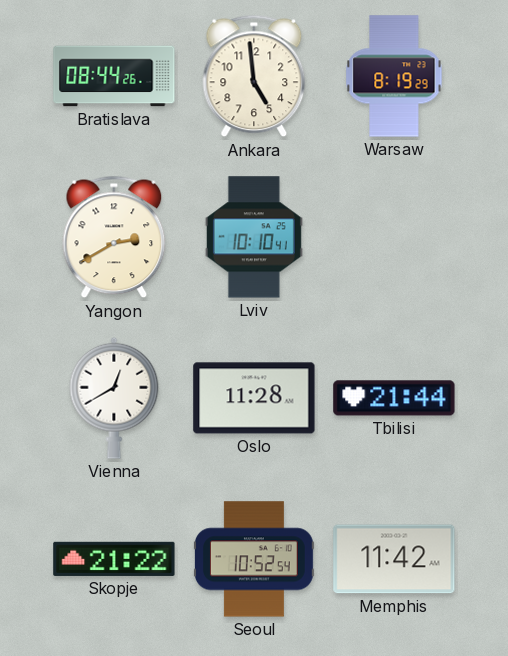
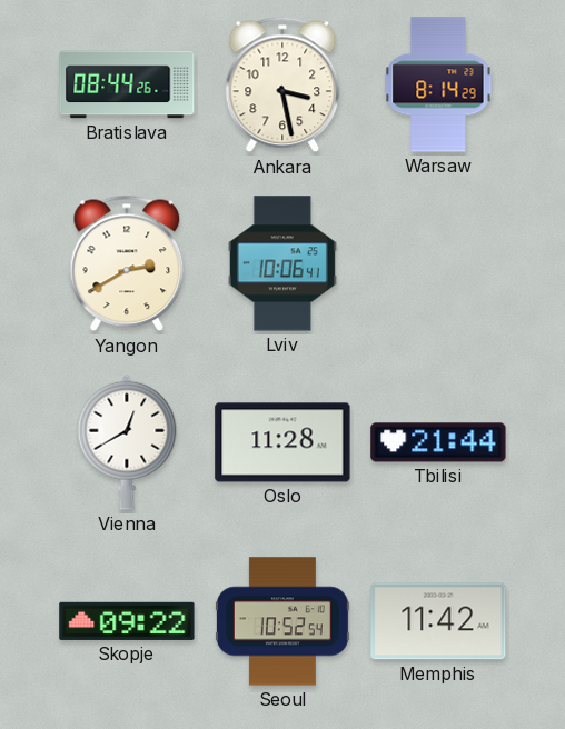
Ankara: 4:59 -> 3:28 (282, 84)
Warsaw: 8:19 -> 8:14 (438, 84)
Lviv: 10:10 -> 10:06 (282, 263)
Skopje: 21:22 -> 09:22 (127, 621)
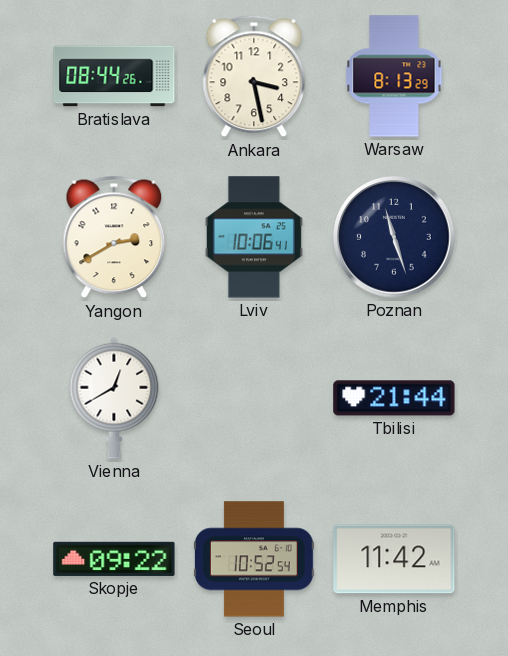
Warsaw: 8:14 -> 8:13 (394, 76)
Poznan: none -> 11:27 (394, 237)
Oslo: 11:28 -> none (282, 442)
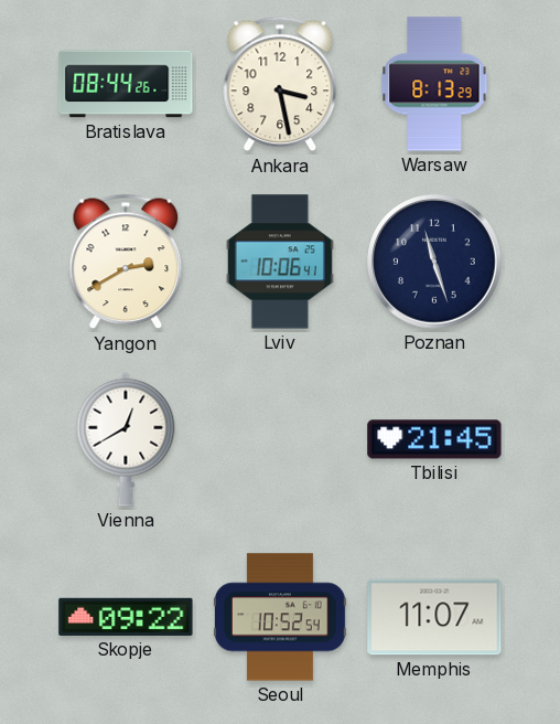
Tbilisi: 21:44 -> 21:45 (434, 439)
Memphis: 11:42 -> 11:07 (434, 617)
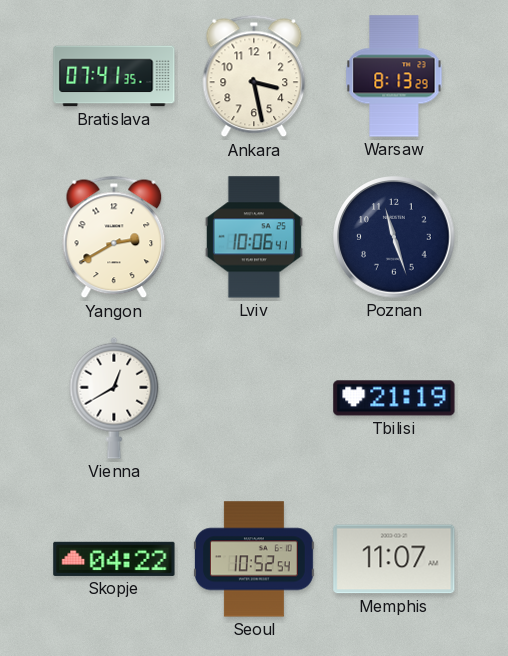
Bratislava: 08:44 -> 07:41 (114, 76)
Tbilisi: 21:45 -> 21:19 (394, 398)
Skopje: 09:22 -> 04:22 (114, 559)
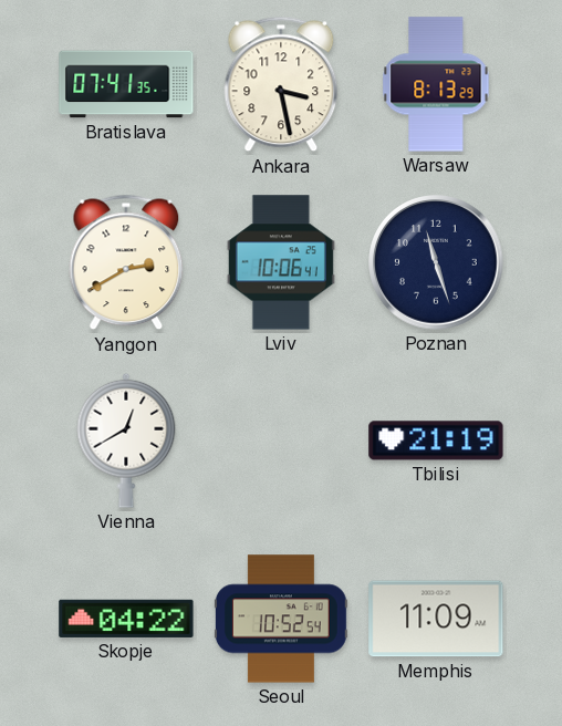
Memphis: 11:07 -> 11:09 (436, 619)
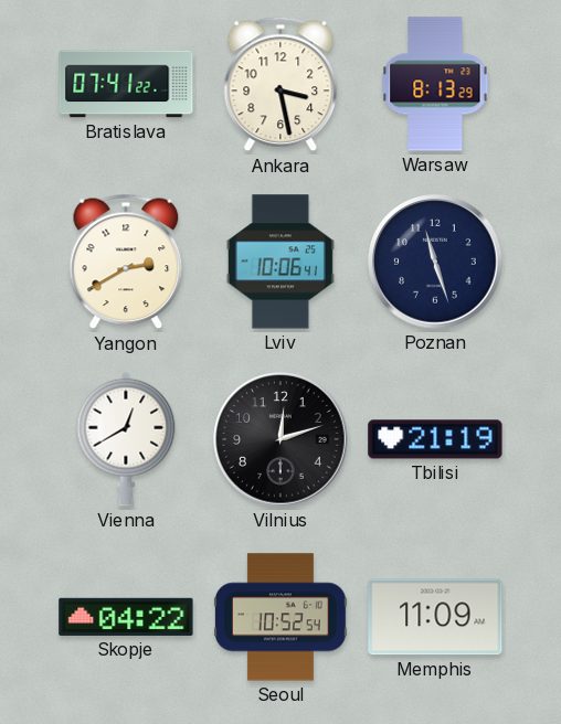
Bratislava: 07:41:35 -> 07:41:22 (126, 84)
Vilnius: none -> 12:12 (280, 439)
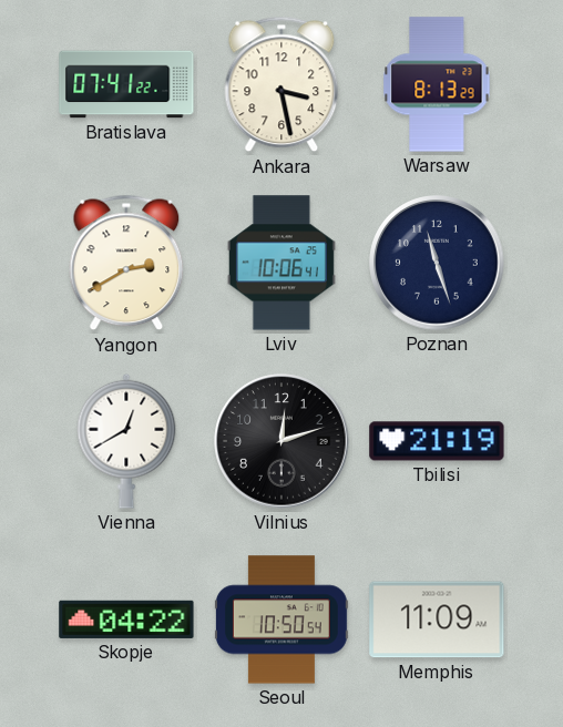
Seoul: 10:52 -> 10:50 (281, 620)
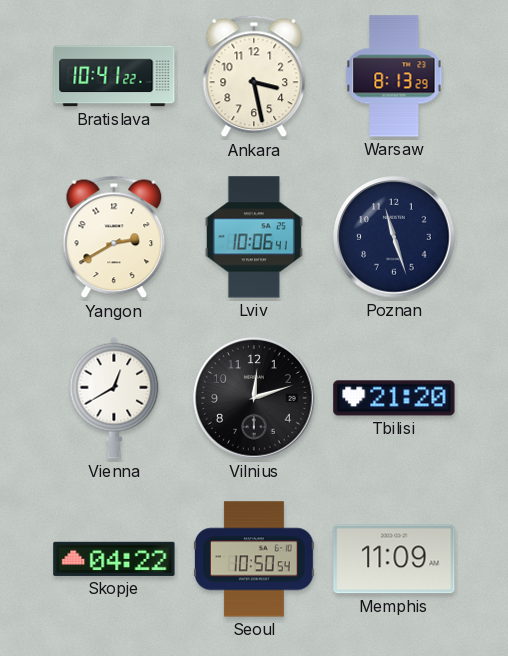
Bratislava: 07:41 -> 10:41 (114, 76)
Tbilisi: 21:19 -> 21:20 (394, 398)
